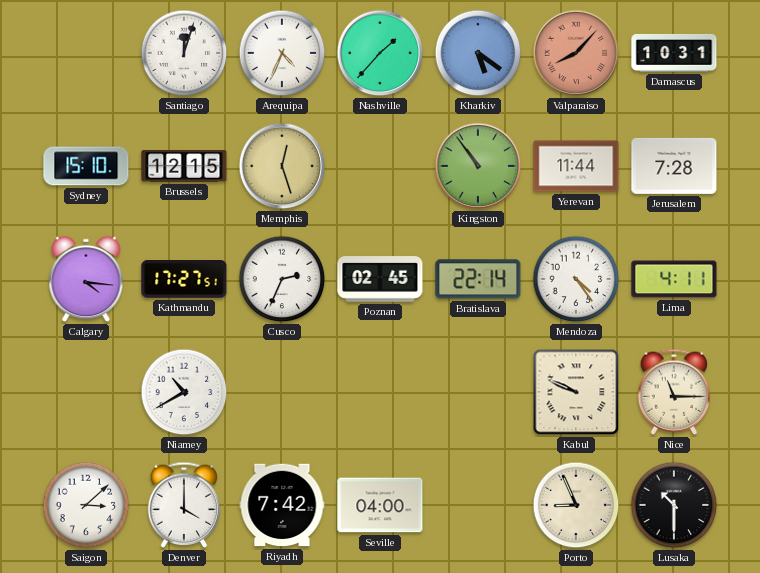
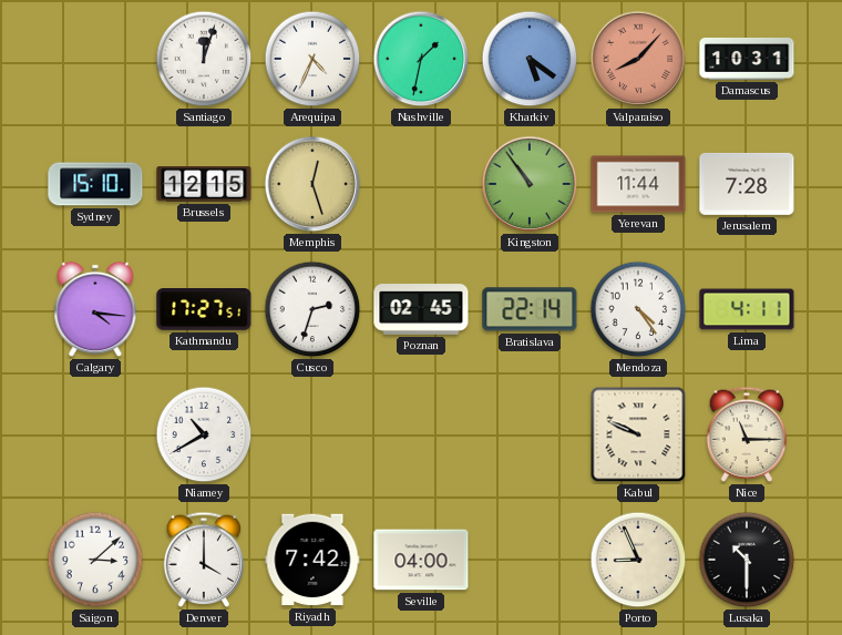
Nashville: 1:37 -> 1:32 (421, 59)
Cusco: 2:34 -> 2:33 (312, 309)
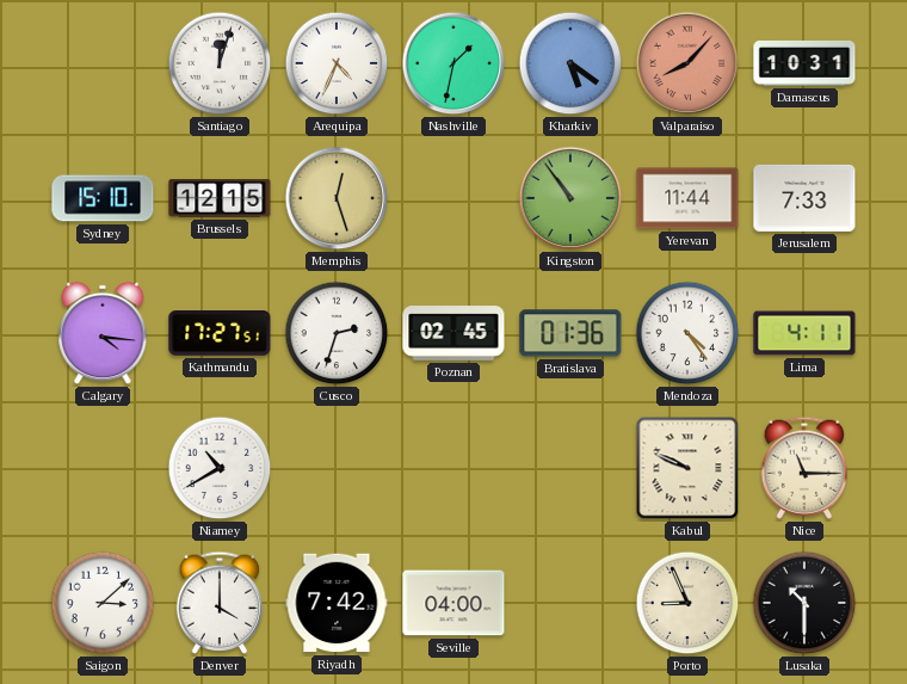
Jerusalem: 7:28 -> 7:33 (804, 198)
Bratislava: 22:14 -> 01:36 (570, 333)
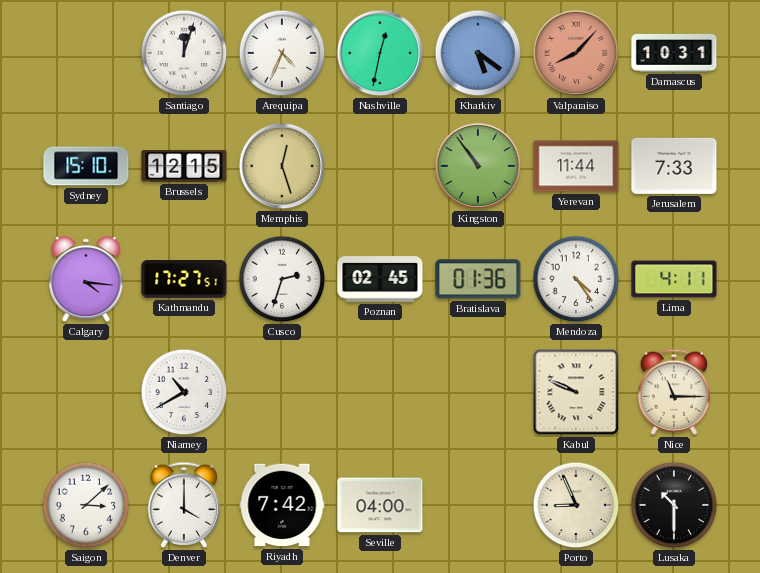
Nashville: 1:32 -> 12:32 (380, 53)
